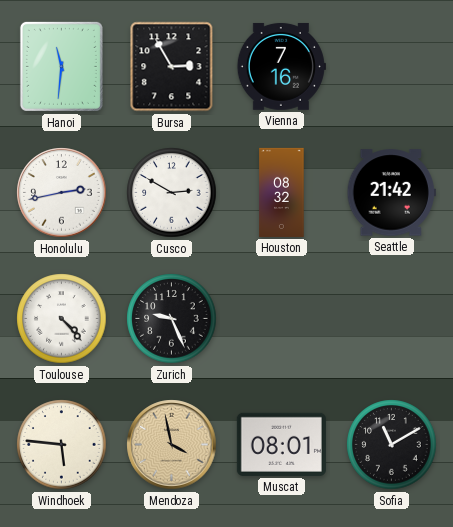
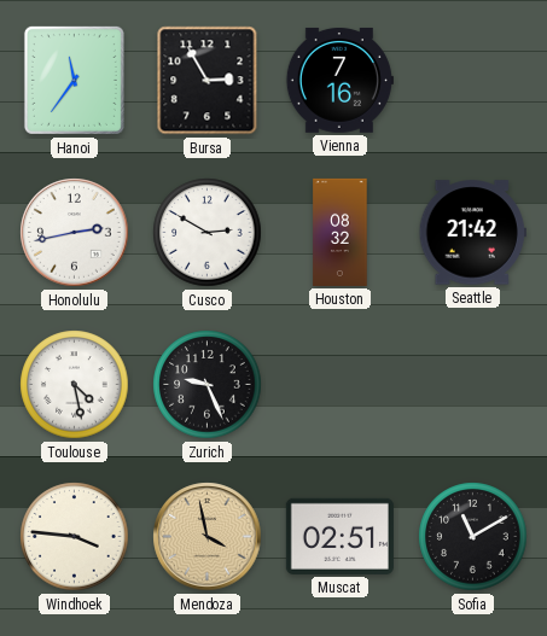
Hanoi: 11:31 -> 11:36 (74, 80)
Toulouse: 4:23 -> 4:28 (75, 385)
Windhoek: 5:46 -> 3:46 (75, 537)
Muscat: 08:01 -> 02:51 (339, 536)
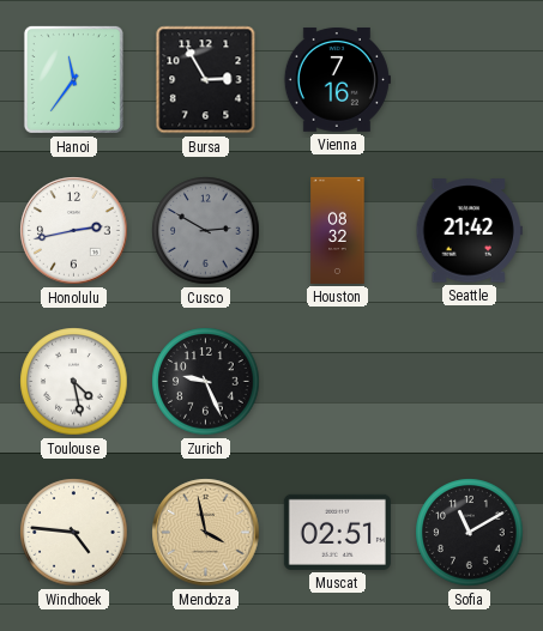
Cusco dial: white -> grey (206, 231)
Windhoek: 3:46 -> 4:46 (74, 533)
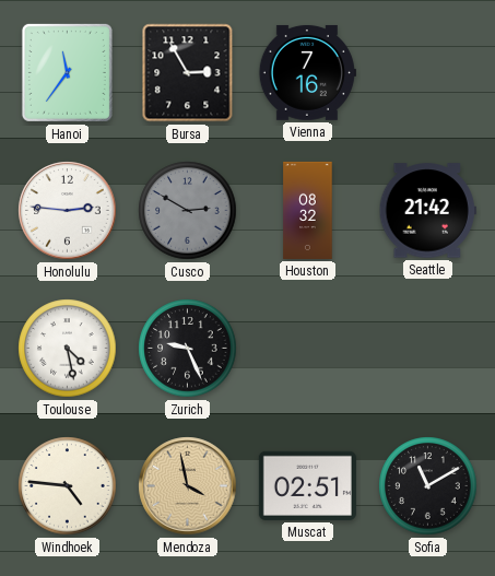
Honolulu: 2:43 -> 2:46 (68, 211)
